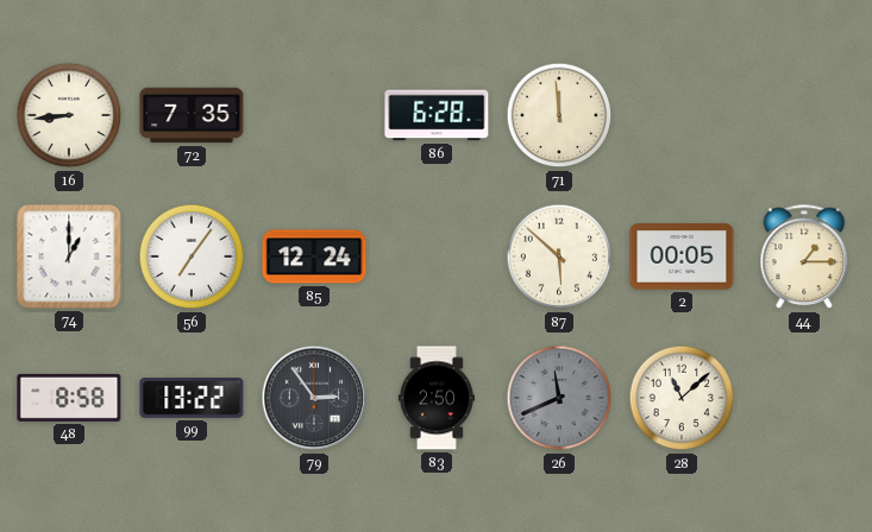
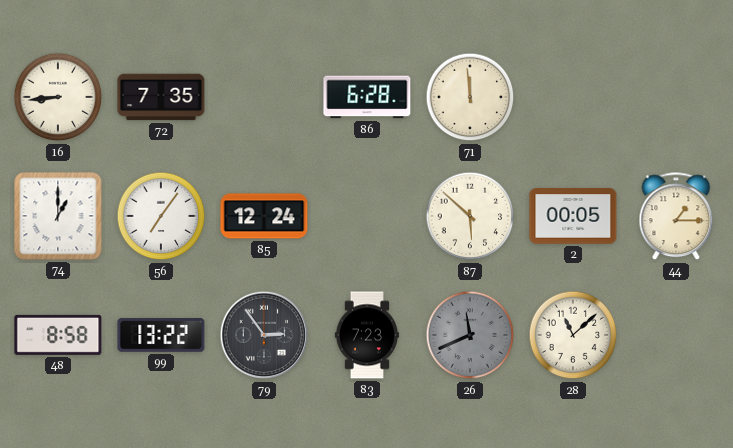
83: 2:50 -> 7:23 (367, 335)
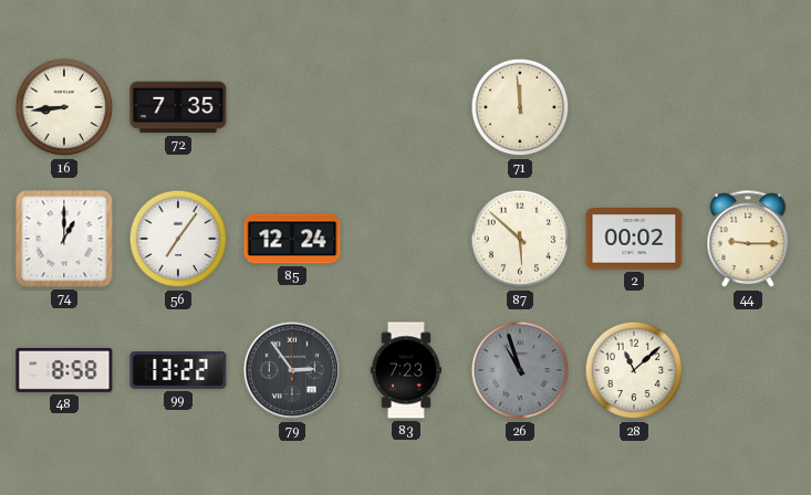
86: 6:28 -> none (367, 97)
2: 00:05 -> 00:02 (634, 239)
44: 1:15 -> 9:15 (748, 240)
26: 11:41 -> 10:57 (520, 370)
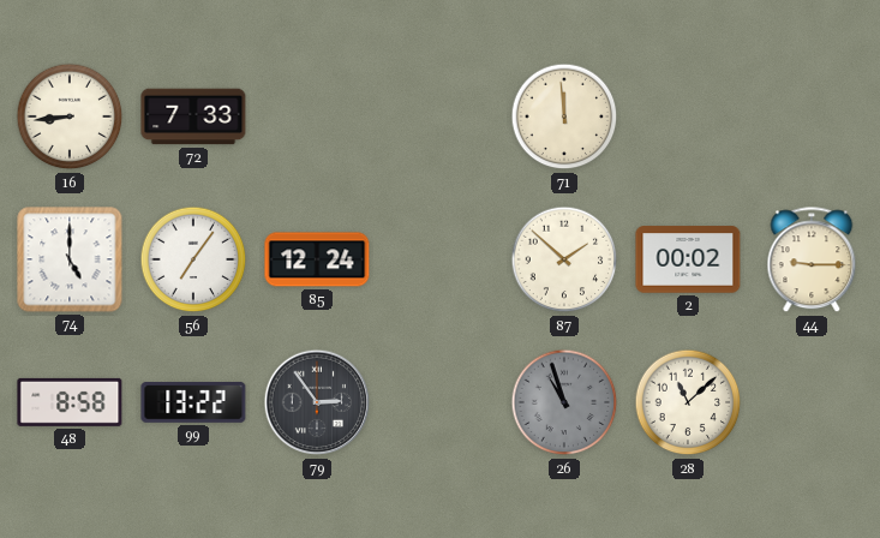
72: 7:35 -> 7:33 (193, 116)
74: 1:00 -> 5:00 (70, 259)
87: 5:52 -> 1:52 (564, 259)
83: 7:23 -> none (406, 370)
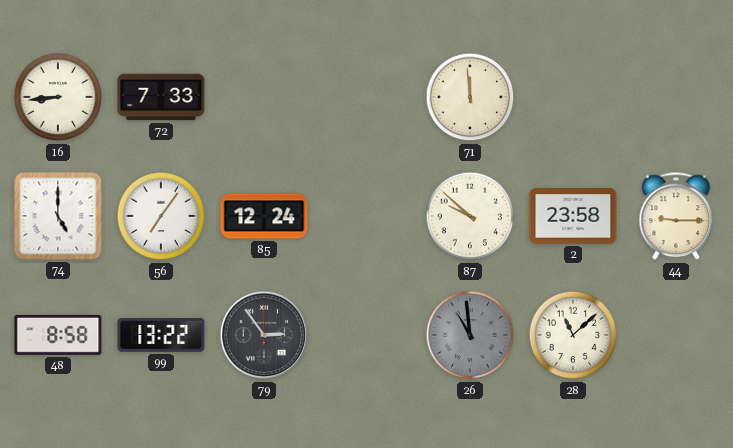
87: 1:52 -> 9:52 (470, 216)
2: 00:02 -> 23:58 (573, 216)
26: 10:57 -> 10:59 (470, 335)
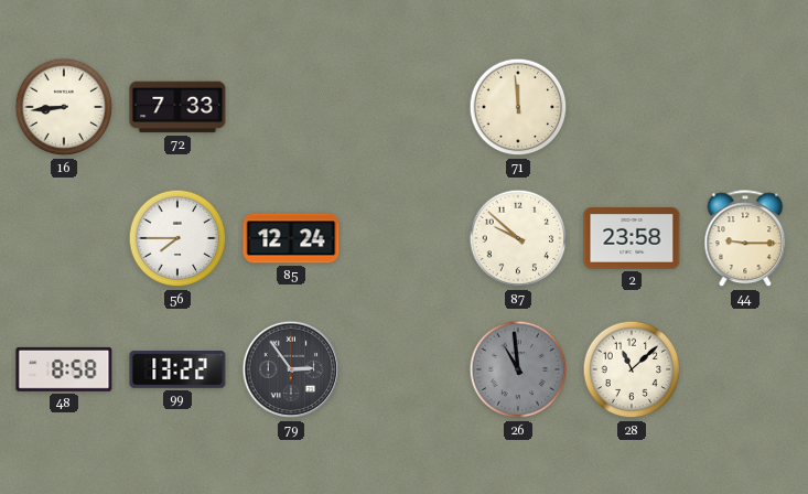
74: 5:00 -> none (58, 216)
56: 7:06 -> 7:45 (177, 238)
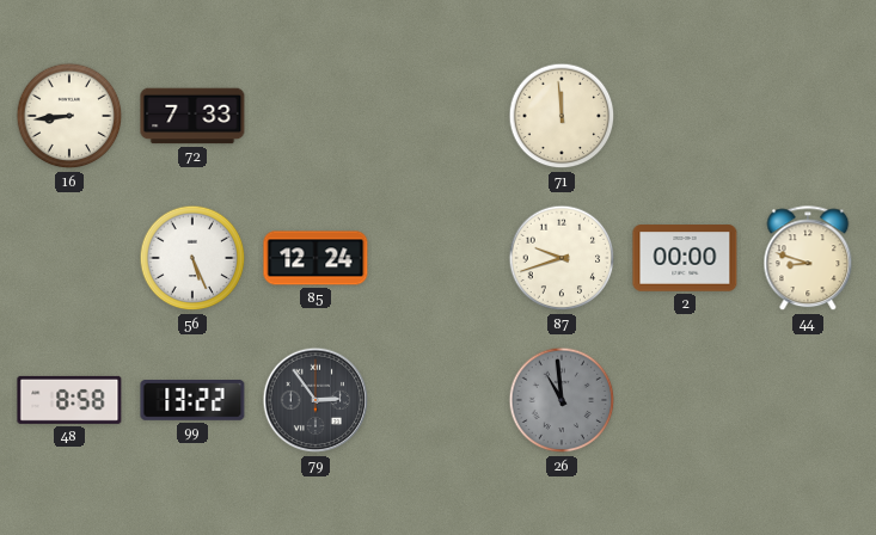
56: 7:45 -> 5:26 (192, 258)
87: 9:52 -> 9:42 (562, 258)
2: 23:58 -> 00:00 (685, 258)
44: 9:15 -> 8:48 (808, 259)
28: 11:08 -> none (632, 369)
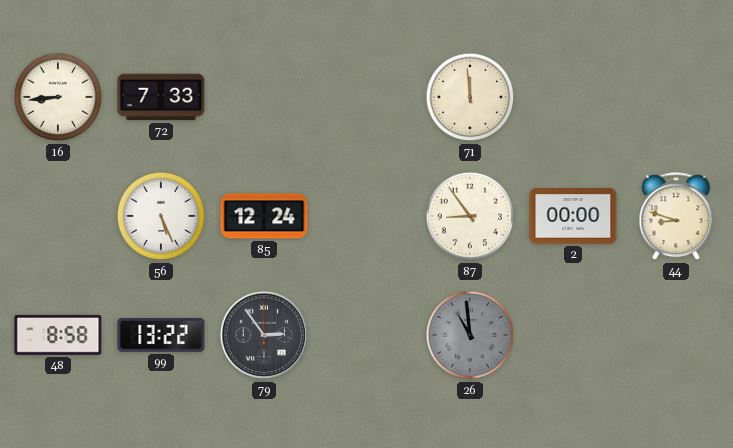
87: 9:42 -> 8:54 (470, 216)
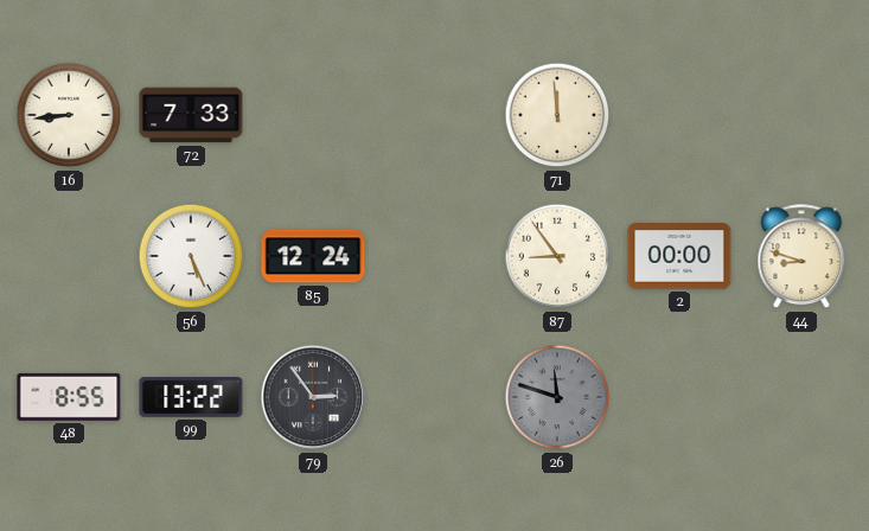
48: 8:58 -> 8:55 (69, 397)
26: 10:59 -> 11:48 (557, 397)
